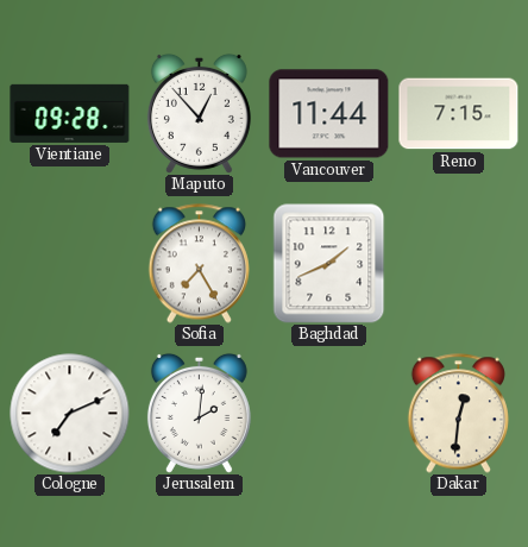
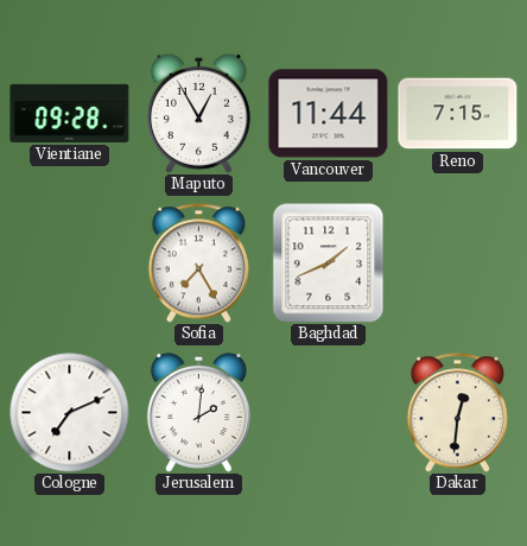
Maputo: 12:53 -> 12:55 (198, 113)
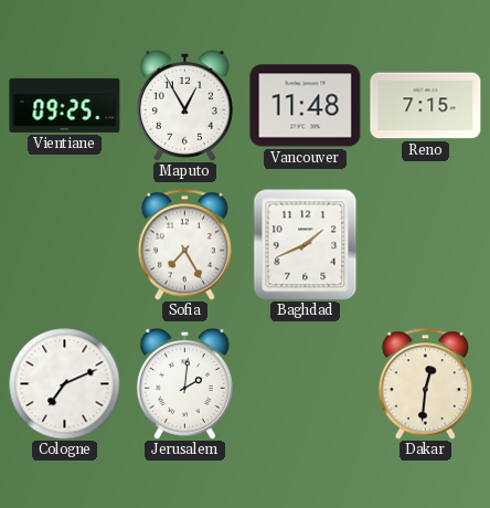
Vientiane: 09:28 -> 09:25 (65, 105)
Vancouver: 11:44 -> 11:48 (306, 106)
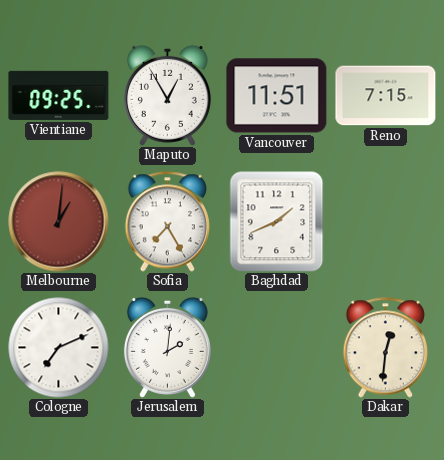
Vancouver: 11:48 -> 11:51 (277, 96)
Melbourne: none -> 1:01 (59, 222)
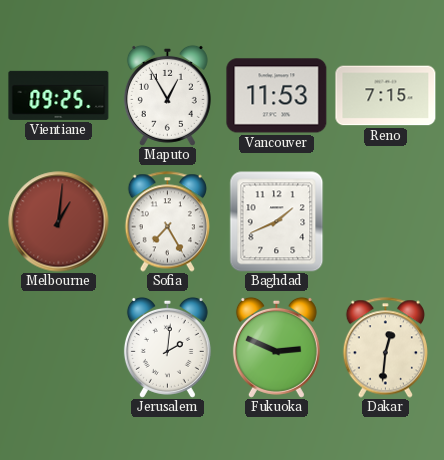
Vancouver: 11:51 -> 11:53 (277, 96)
Cologne: 7:11 -> none (59, 348)
Fukuoka: none -> 2:49 (276, 347)
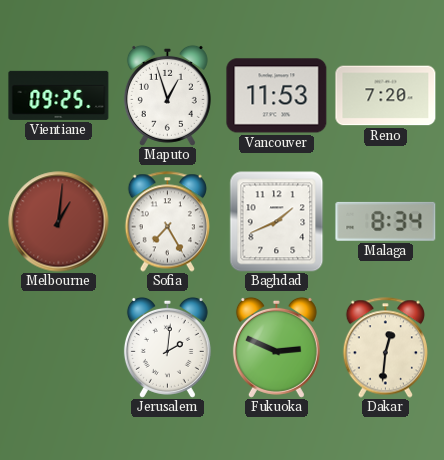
Maputo: 12:55 -> 12:57 (167, 95)
Reno: 7:15 -> 7:20 (386, 96)
Malaga: none -> 8:34 (386, 221)
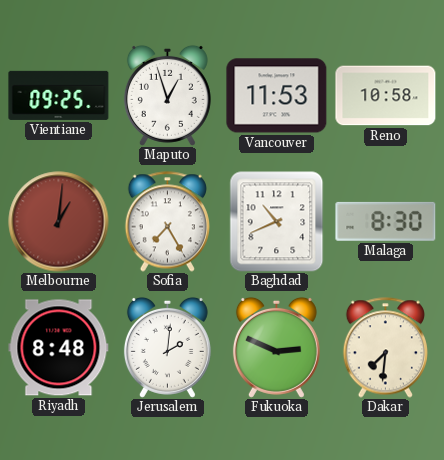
Reno: 7:20 -> 10:58 (386, 96)
Baghdad: 1:41 -> 10:41 (277, 221)
Malaga: 8:34 -> 8:30 (386, 221)
Riyadh: none -> 8:48 (59, 348)
Dakar: 12:31 -> 7:31 (385, 348)
